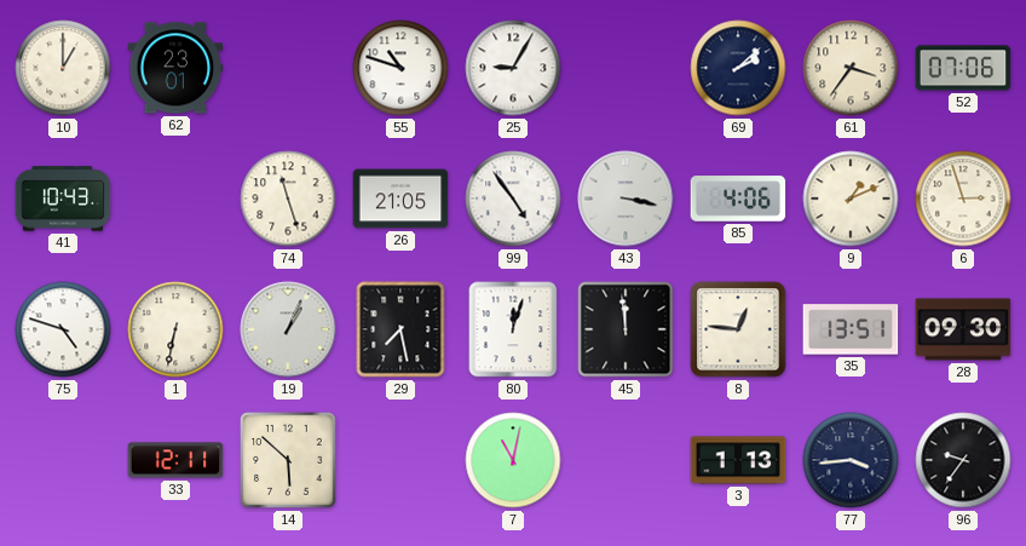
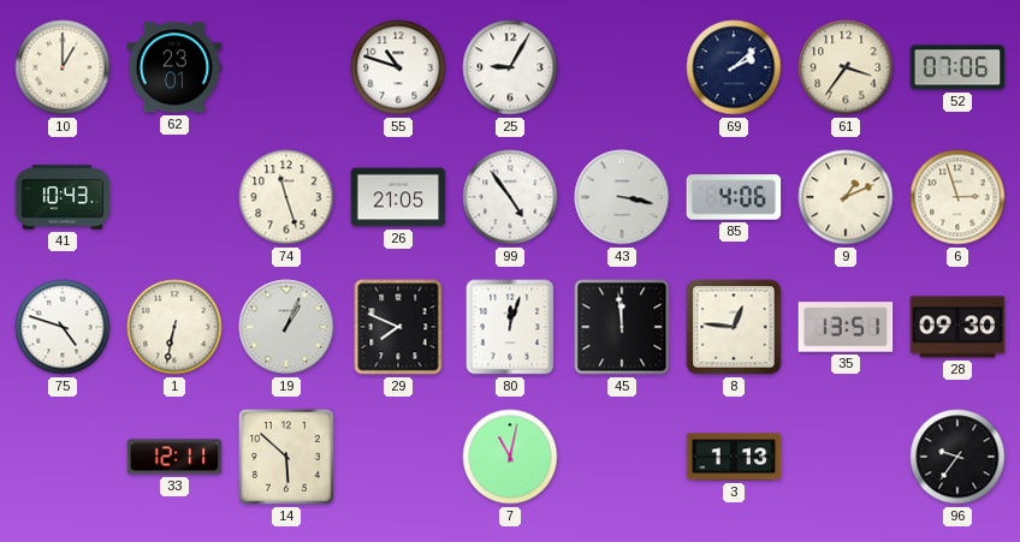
29: 7:28 -> 7:49 (398, 327)
77: 3:44 -> none (851, 460)
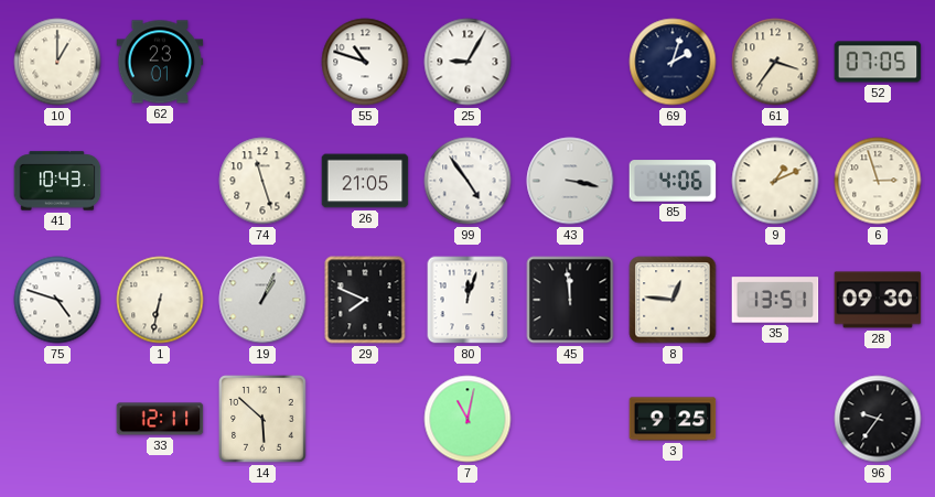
69: 2:08 -> 2:03 (673, 62)
52: 07:06 -> 07:05 (878, 62)
3: 1:13 -> 9:25 (673, 419)
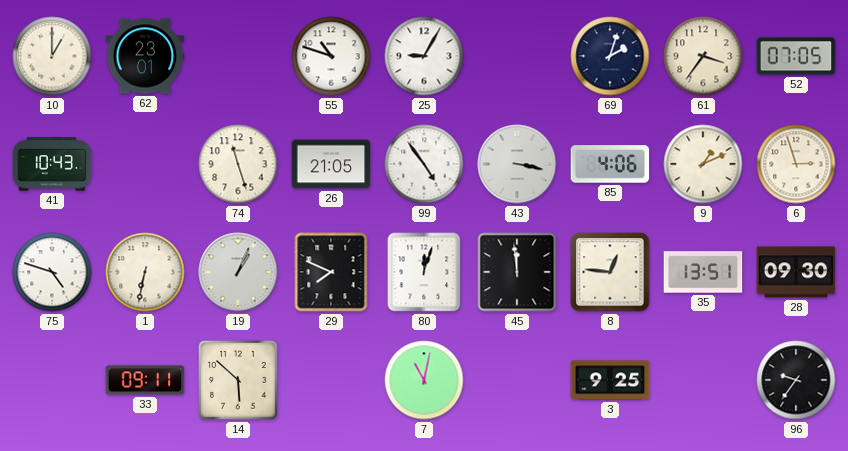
33: 12:11 -> 09:11 (145, 380)
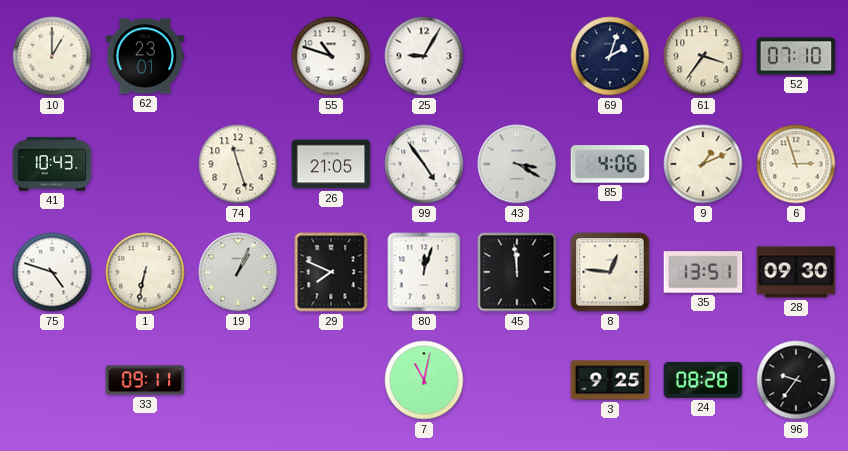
52: 07:05 -> 07:10 (796, 56)
43: 3:17 -> 3:20 (517, 164)
14: 5:52 -> none (238, 380)
24: none -> 08:28 (703, 380)
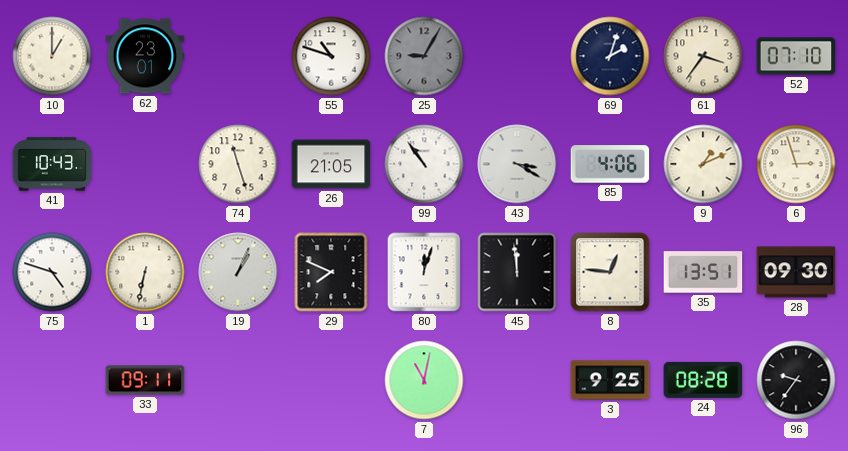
25 dial: white -> grey (424, 56)
99: 4:54 -> 10:54 (424, 164)
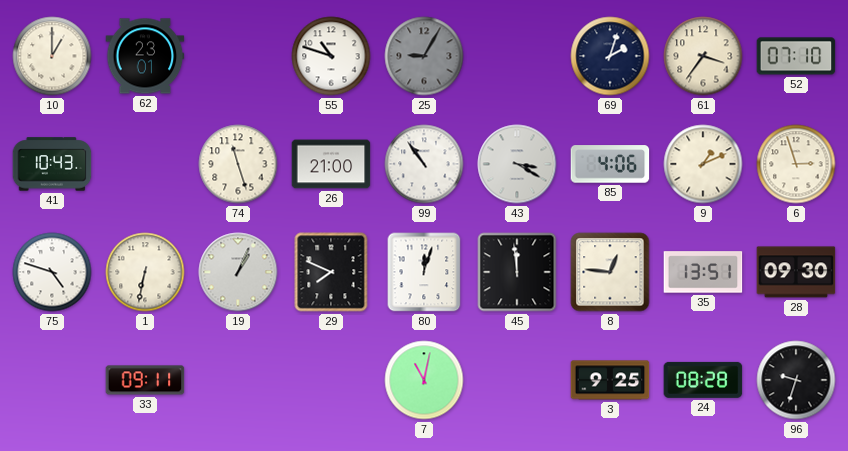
26: 21:05 -> 21:00 (331, 164)
96: 9:36 -> 9:33 (796, 380)
